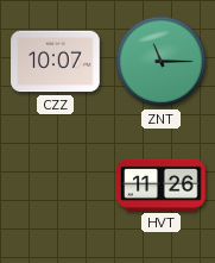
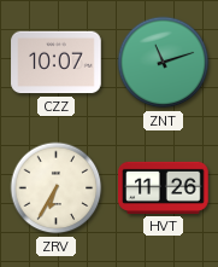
ZNT: 11:15 -> 11:12 (164, 63)
ZRV: none -> 6:35 (57, 188)
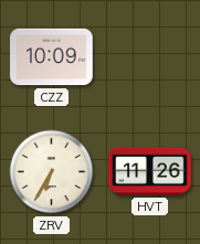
CZZ: 10:07 -> 10:09 (52, 57)
ZNT: 11:12 -> none (164, 63)
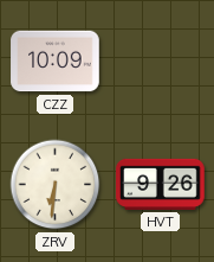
ZRV: 6:35 -> 6:31 (56, 185)
HVT: 11:26 -> 9:26 (161, 184)
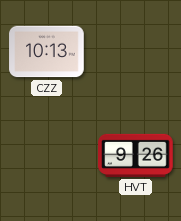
CZZ: 10:09 -> 10:13 (47, 52)
ZRV: 6:31 -> none (56, 185)
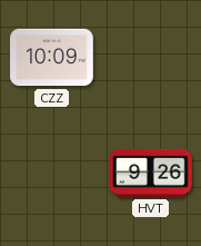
CZZ: 10:13 -> 10:09 (52, 58)
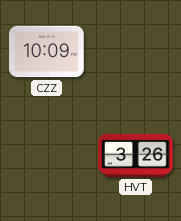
HVT: 9:26 -> 3:26 (136, 155)
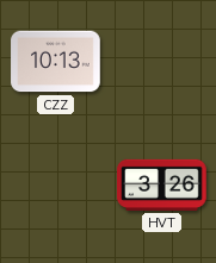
CZZ: 10:09 -> 10:13 (56, 62)
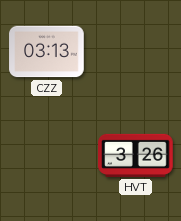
CZZ: 10:13 -> 03:13 (47, 52)
